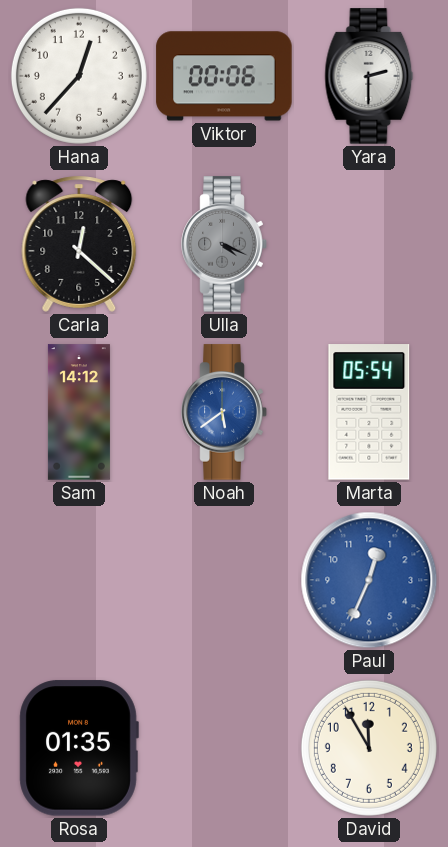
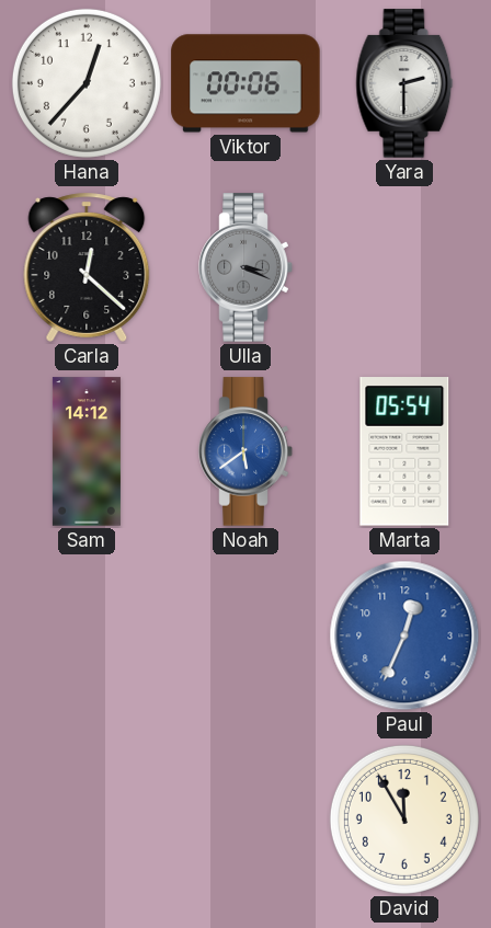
Ulla: 4:19 -> 3:19 (245, 267)
Rosa: 01:35 -> none (79, 748)
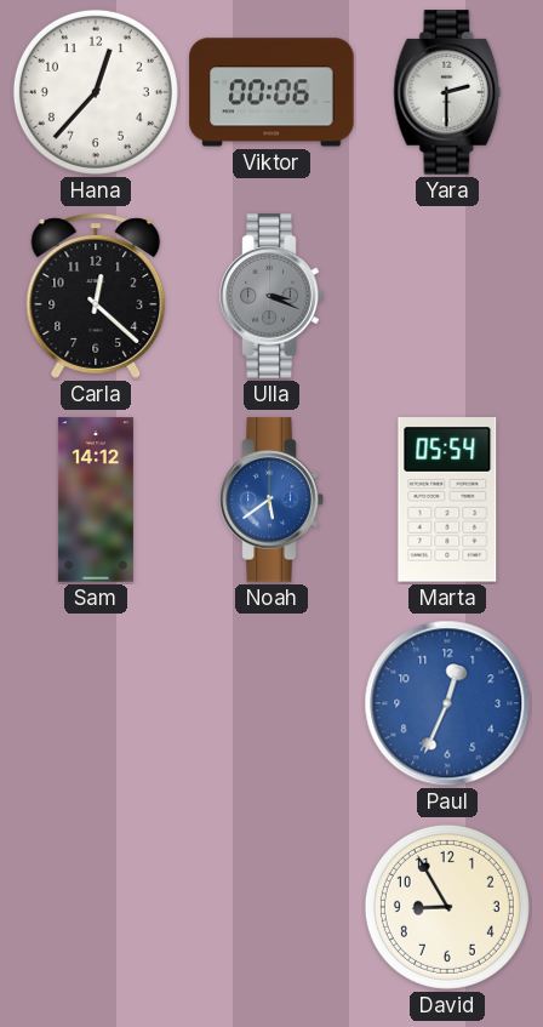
David: 11:55 -> 8:55 (447, 907)
